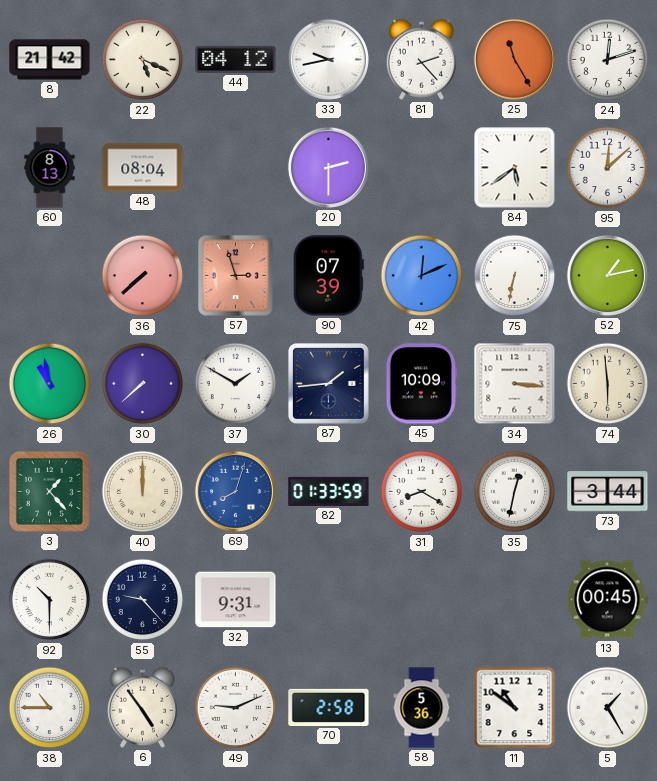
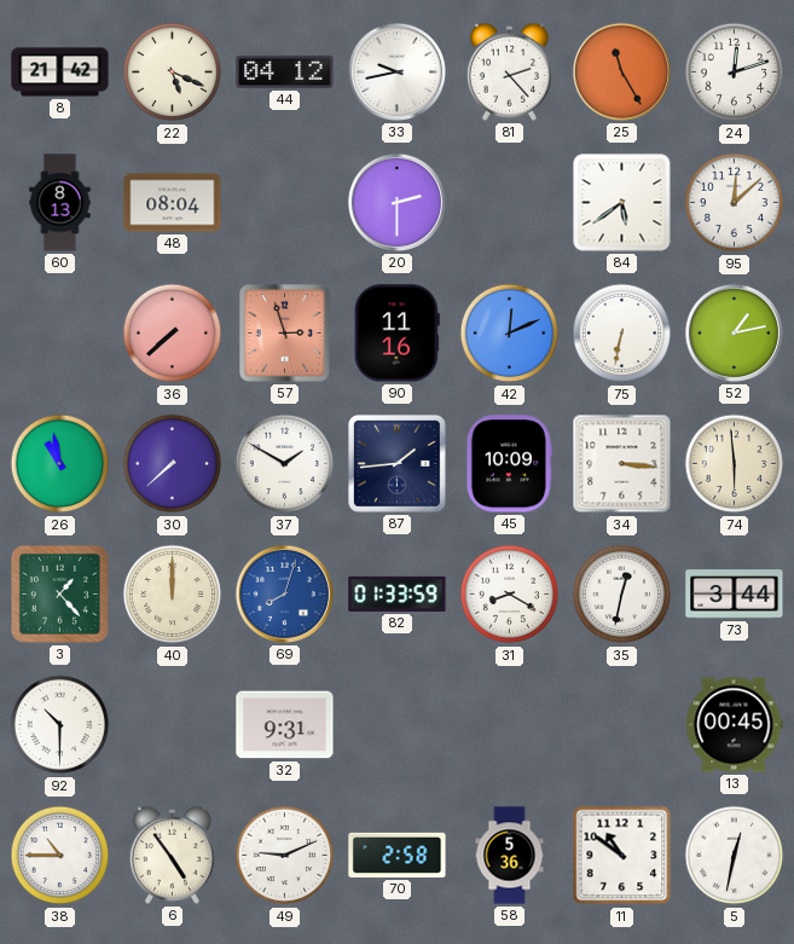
90: 07:39 -> 11:16 (396, 334)
55: 9:23 -> none (143, 600)
5: 1:25 -> 12:32 (735, 856)
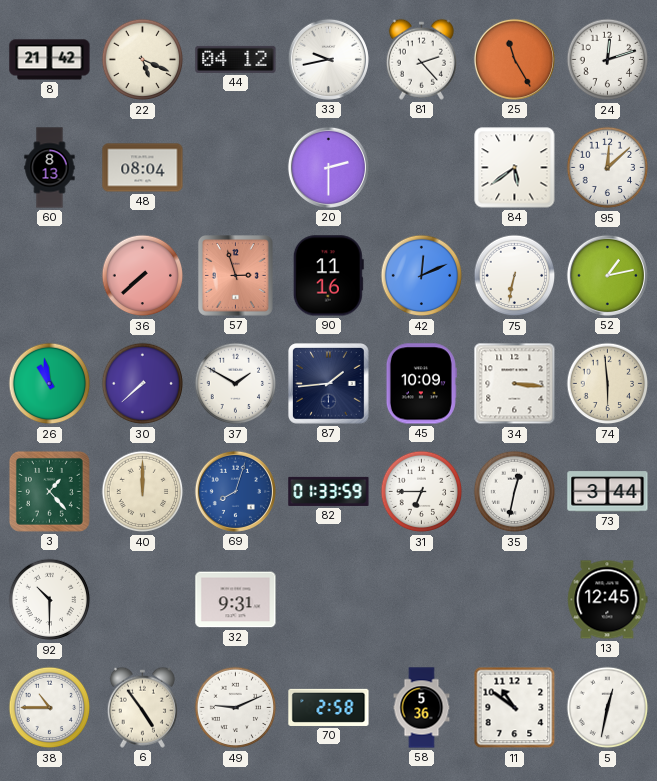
31: 8:20 -> 6:45 (422, 492)
13: 00:45 -> 12:45 (608, 600)
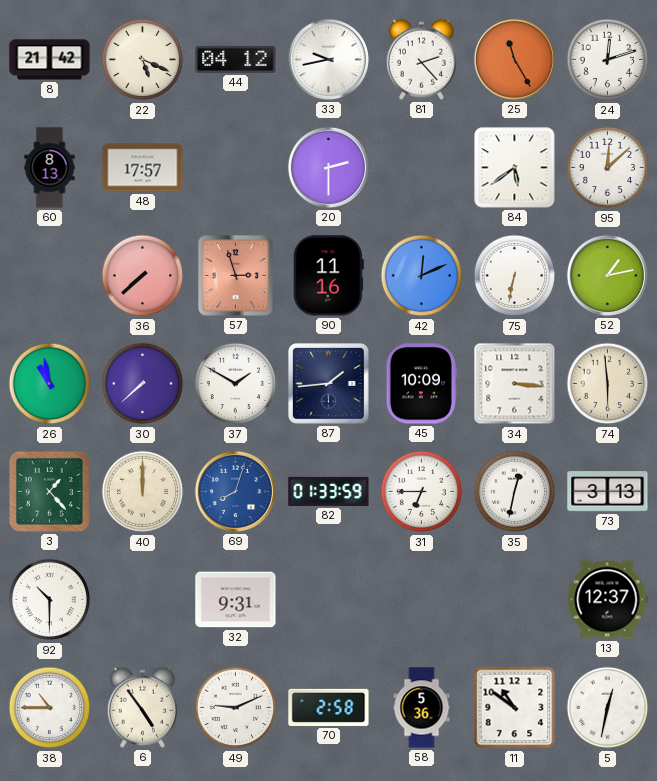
48: 08:04 -> 17:57 (143, 168)
73: 3:44 -> 3:13 (608, 492)
13: 12:45 -> 12:37 (608, 600)
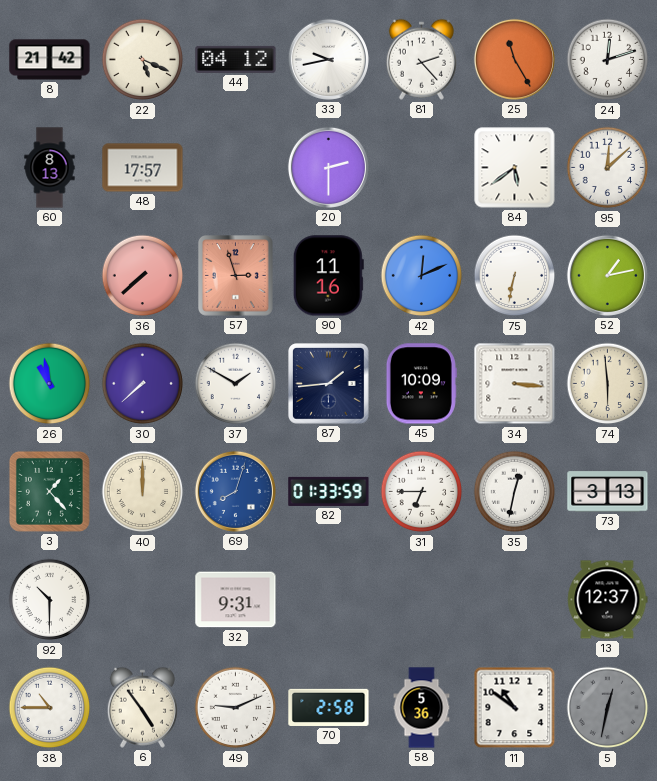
5 dial: white -> grey (608, 708)
